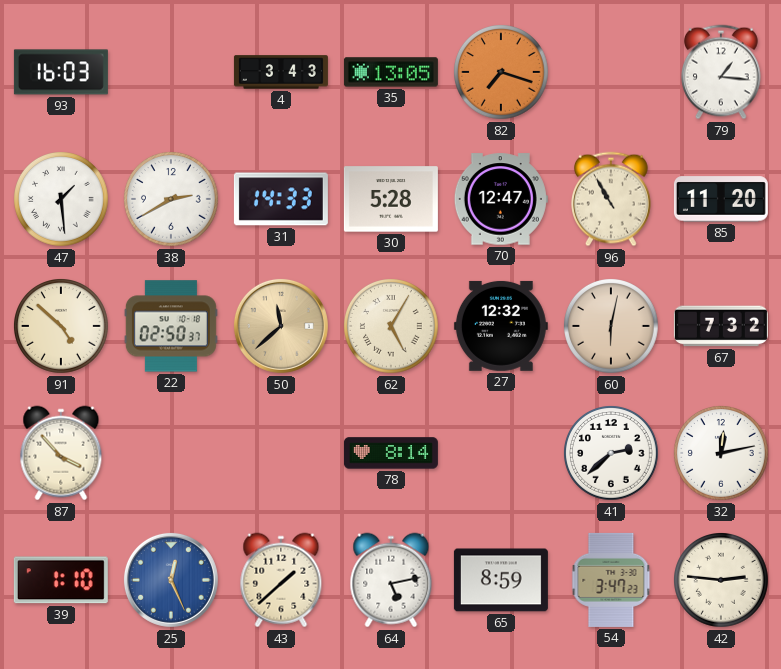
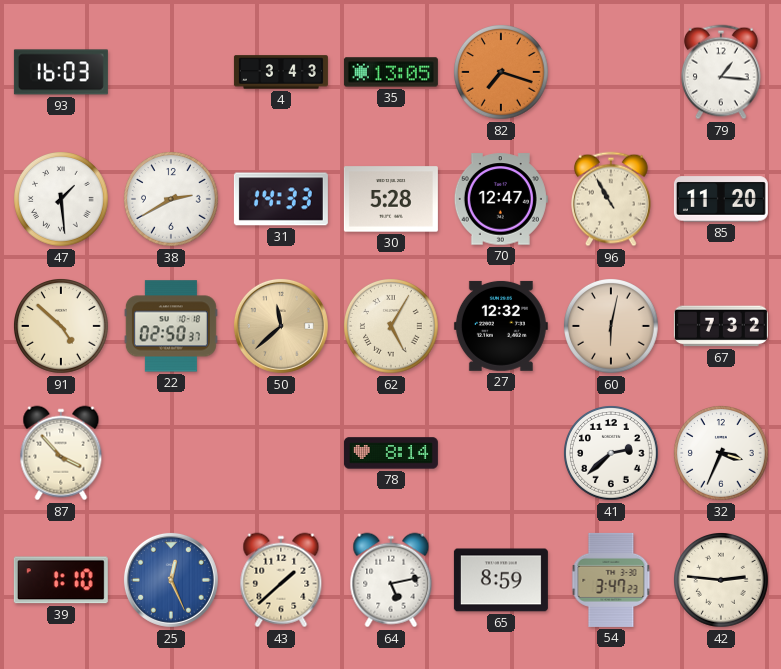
32: 12:13 -> 3:34 (722, 454)
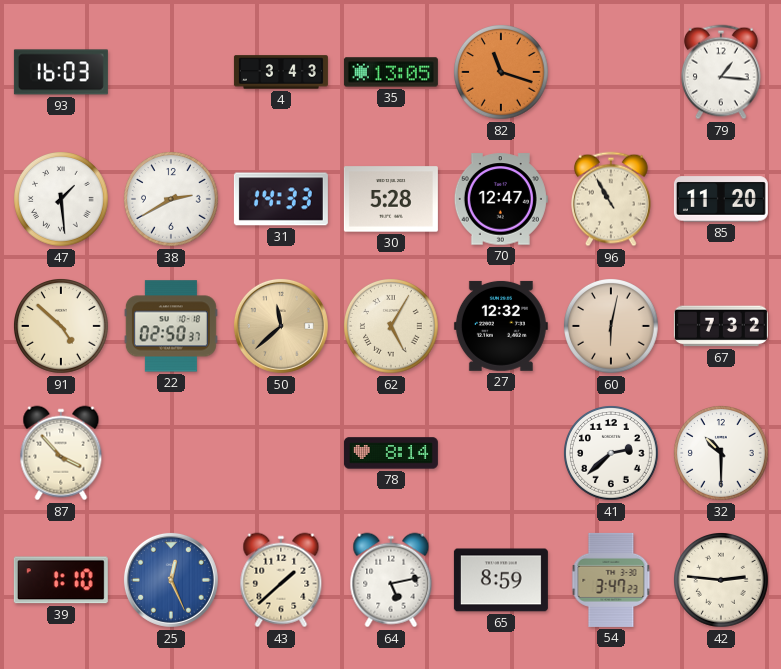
82: 7:18 -> 11:18 (502, 73)
32: 3:34 -> 10:30 (722, 454)
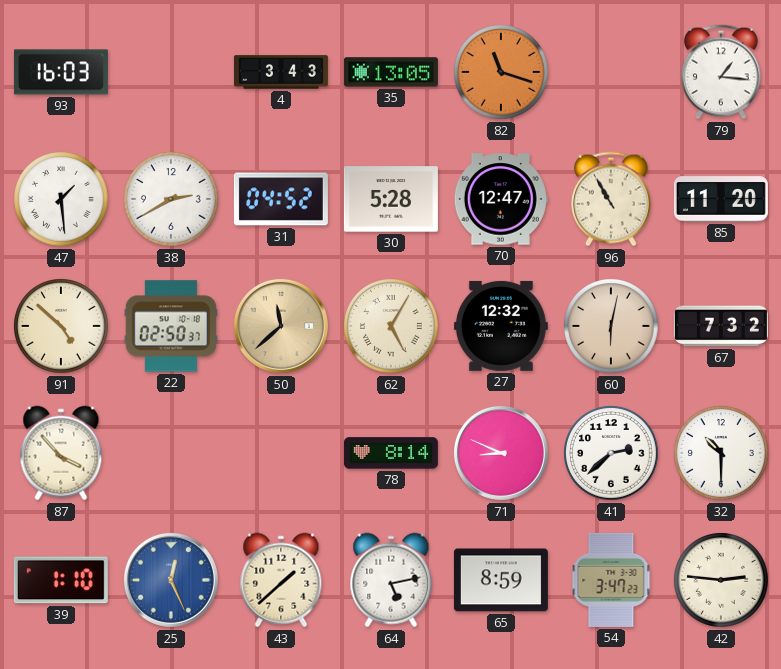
31: 14:33 -> 04:52 (281, 199)
71: none -> 8:49 (501, 453)
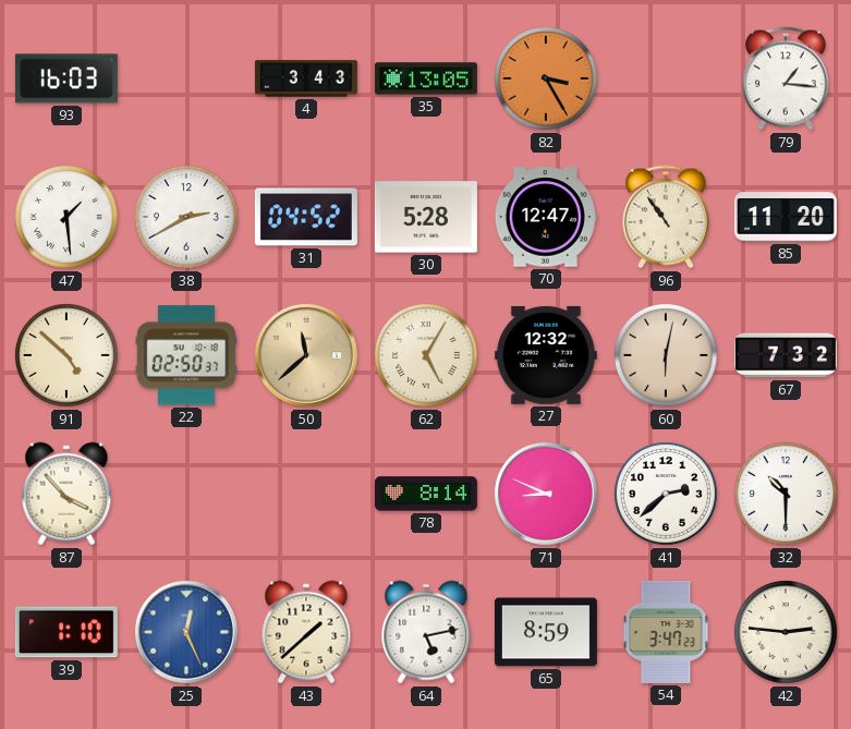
82: 11:18 -> 3:25 (547, 80)
96: 10:55 -> 10:54 (667, 217)
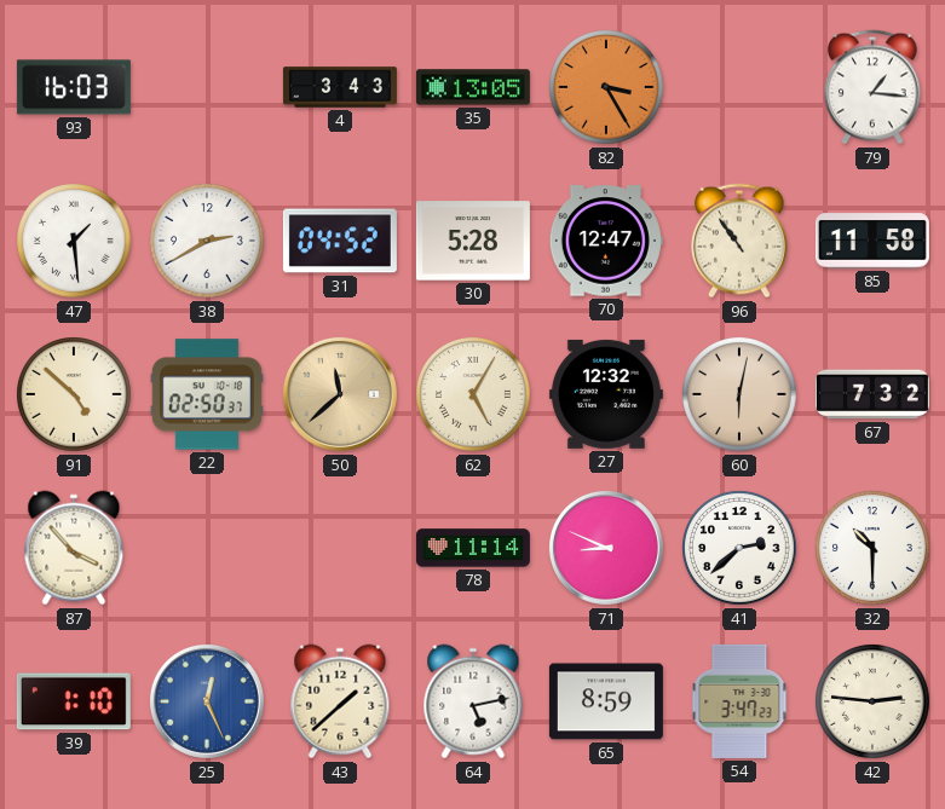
85: 11:20 -> 11:58 (872, 241)
78: 8:14 -> 11:14 (473, 548)
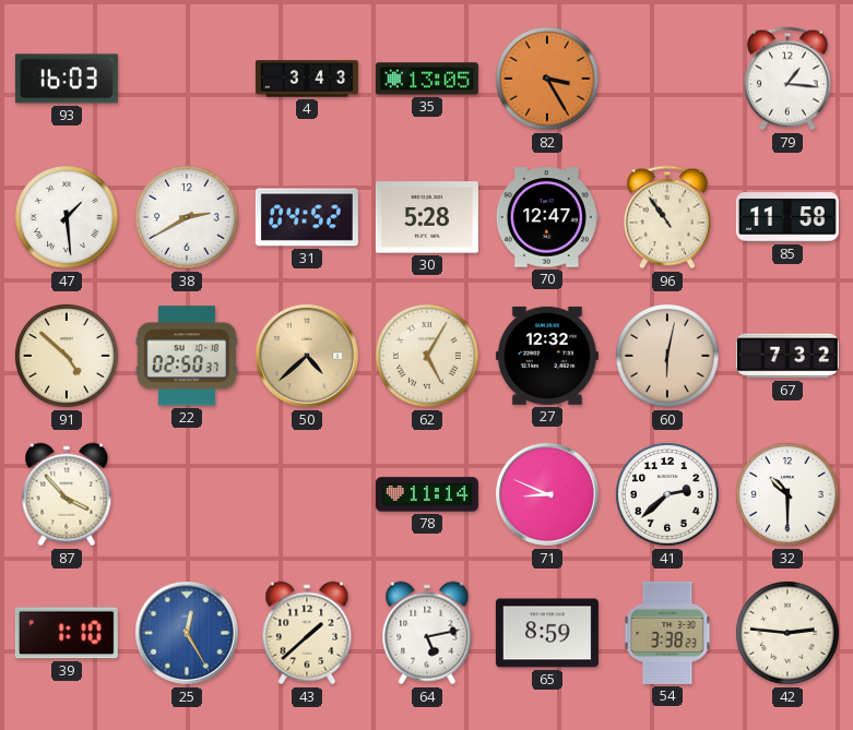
50: 11:38 -> 4:38 (307, 356)
25: 12:26 -> 12:25 (187, 633)
54: 3:47 -> 3:38 (667, 633)
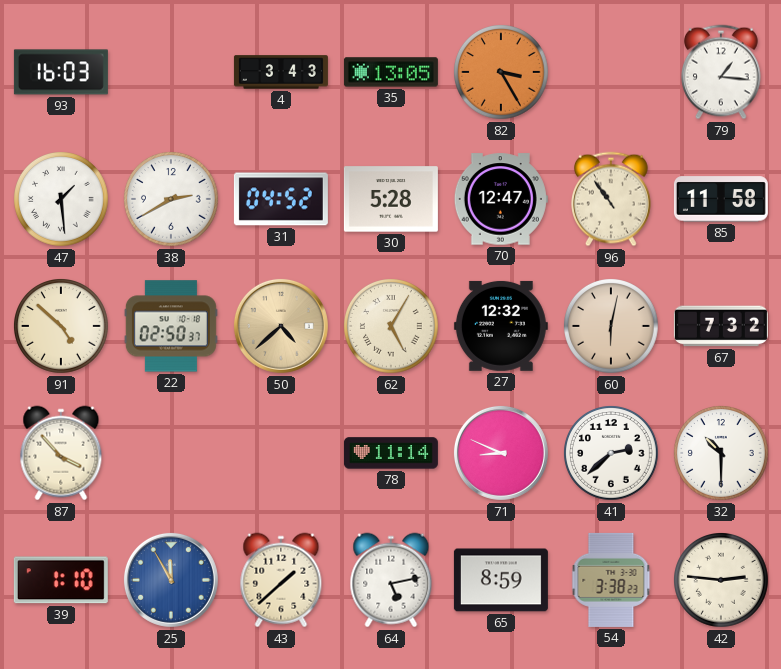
25: 12:25 -> 11:55 (171, 580)
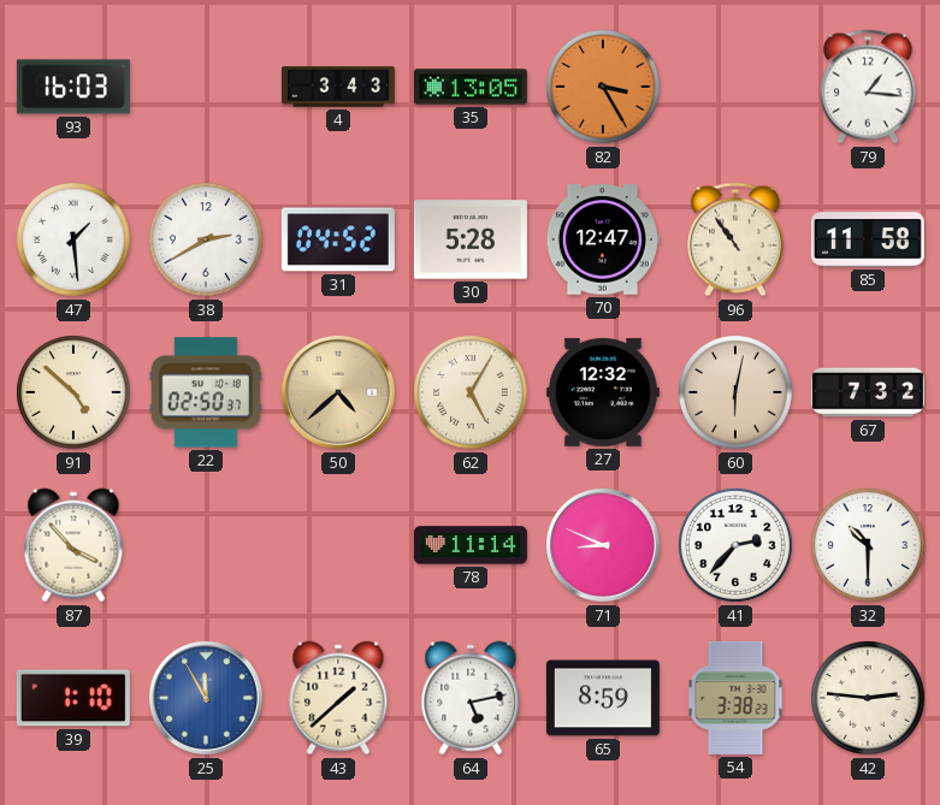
41: 2:38 -> 2:37 (737, 546)
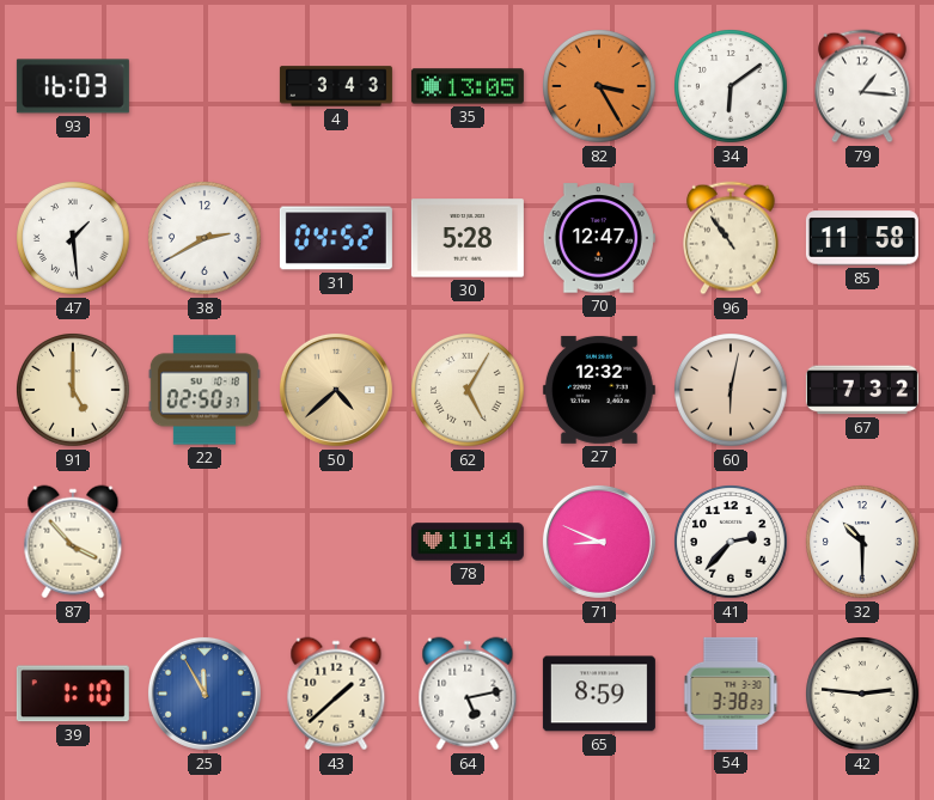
34: none -> 6:09 (732, 87)
91: 4:52 -> 5:00 (74, 391)
